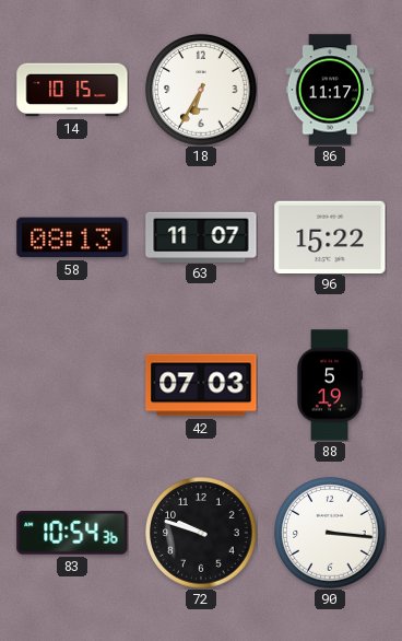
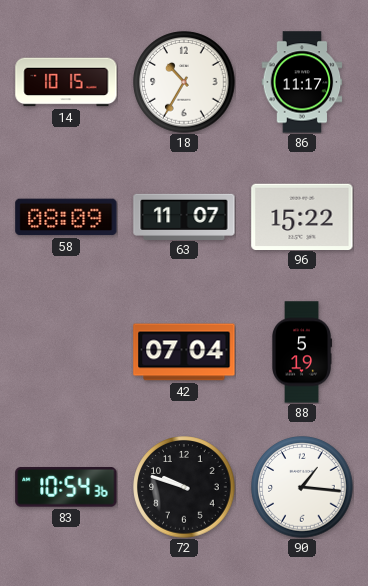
18: 6:35 -> 10:35 (184, 82)
58: 08:13 -> 08:09 (66, 217)
42: 07:03 -> 07:04 (184, 352)
90: 3:16 -> 1:16 (302, 487)
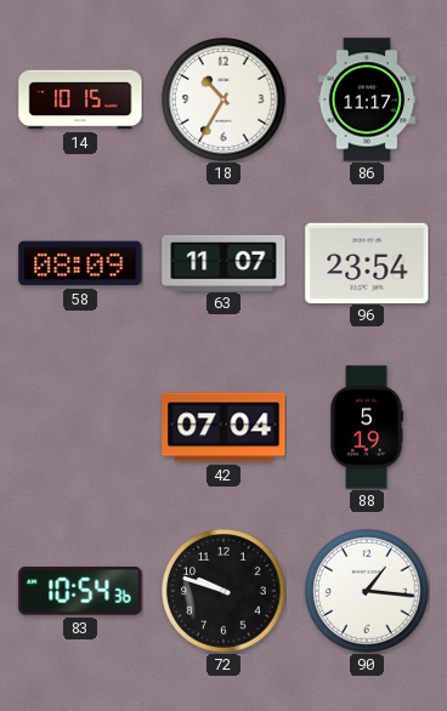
96: 15:22 -> 23:54 (367, 262)
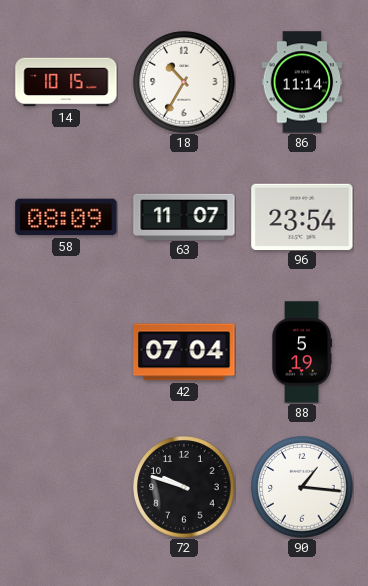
86: 11:17 -> 11:14 (302, 82)
83: 10:54 -> none (80, 592)
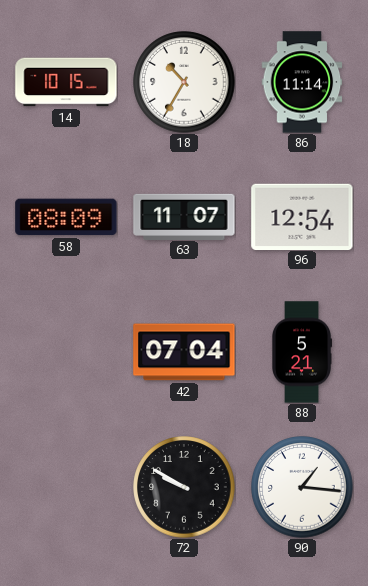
96: 23:54 -> 12:54 (302, 216)
88: 5:19 -> 5:21 (302, 352)
72: 9:48 -> 9:50 (184, 487)
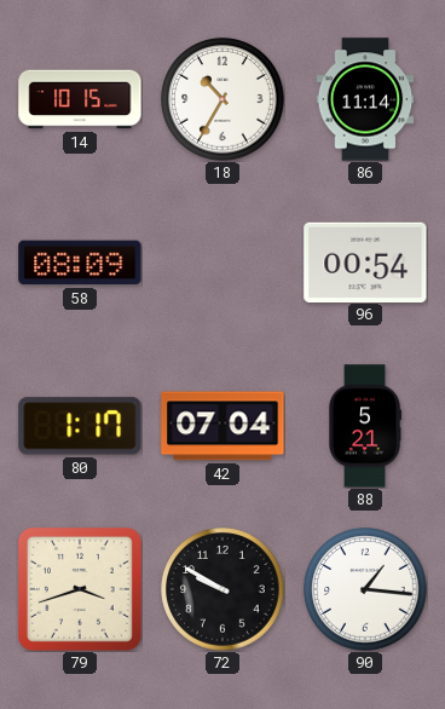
63: 11:07 -> none (184, 216)
96: 12:54 -> 00:54 (365, 261)
80: none -> 1:17 (80, 426)
79: none -> 3:42 (80, 589)
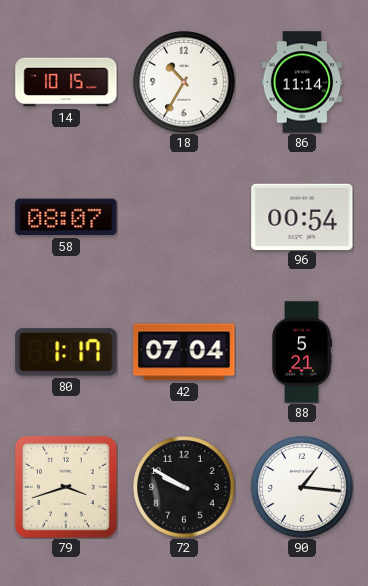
58: 08:09 -> 08:07 (66, 217)
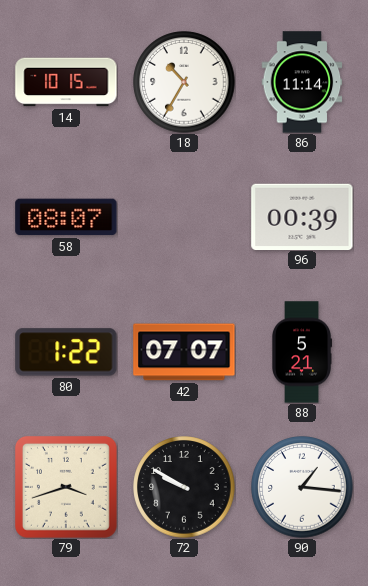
96: 00:54 -> 00:39 (302, 216)
80: 1:17 -> 1:22 (66, 352)
42: 07:04 -> 07:07 (184, 352)
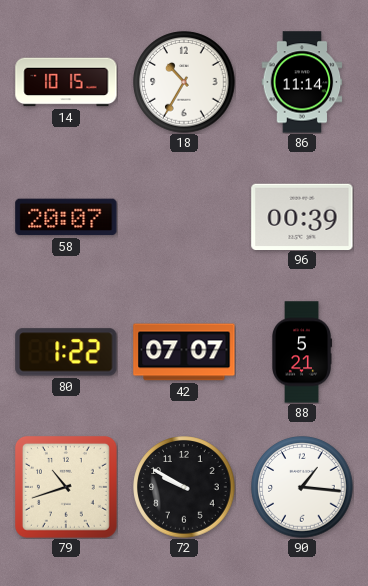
58: 08:07 -> 20:07 (66, 217)
79: 3:42 -> 10:42 (66, 487)
